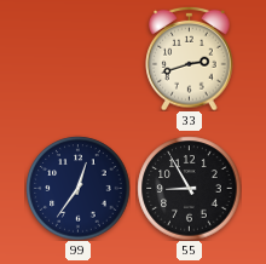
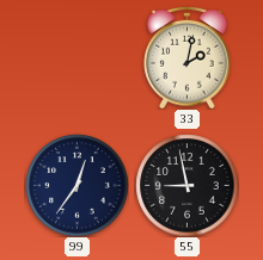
33: 2:42 -> 2:02 (188, 57)
55: 8:55 -> 8:58 (186, 185)
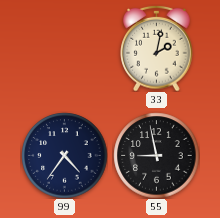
99: 12:36 -> 4:36 (64, 155)
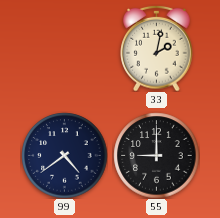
99: 4:36 -> 4:39 (64, 155)
55: 8:58 -> 9:00 (156, 155)
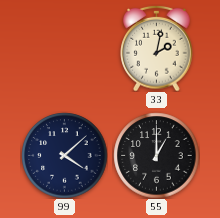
99: 4:39 -> 4:08 (64, 155)
55: 9:00 -> 1:00 (156, 155)
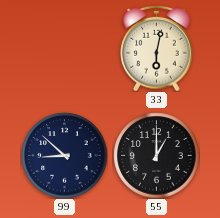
33: 2:02 -> 6:02 (157, 48)
99: 4:08 -> 8:52 (64, 155)
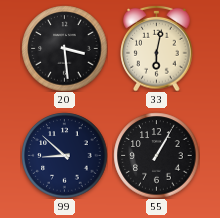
20: none -> 3:29 (64, 48)
55: 1:00 -> 1:05 (156, 155)
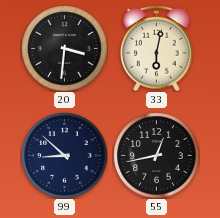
20: 3:29 -> 3:31 (64, 48)
55: 1:05 -> 12:43 (156, 155)
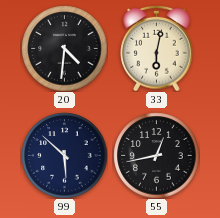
20: 3:31 -> 4:31 (64, 48)
99: 8:52 -> 5:52 (64, 155)
